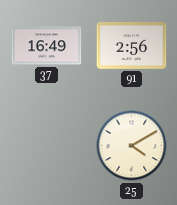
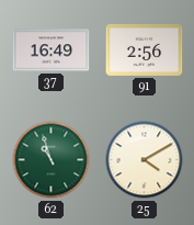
62: none -> 10:57 (52, 160)
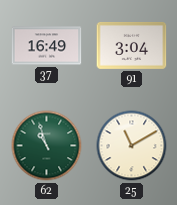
91: 2:56 -> 3:04 (132, 45)
25: 4:10 -> 11:10 (132, 146)
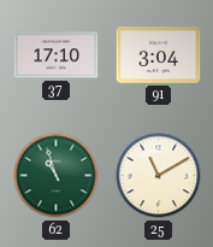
37: 16:49 -> 17:10 (57, 55)
